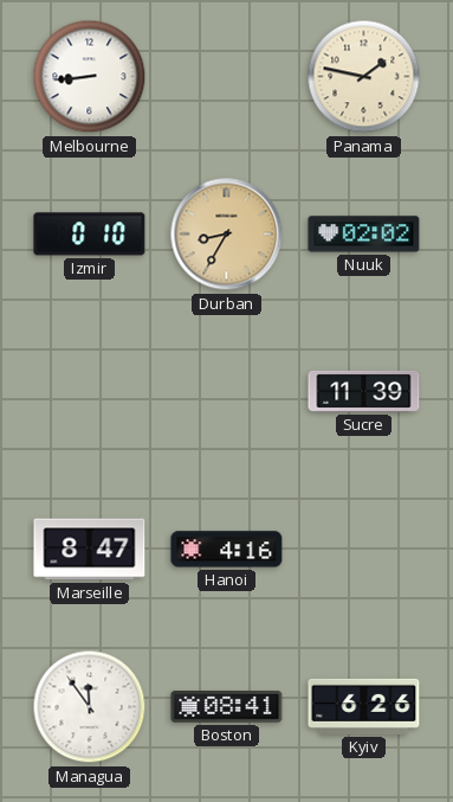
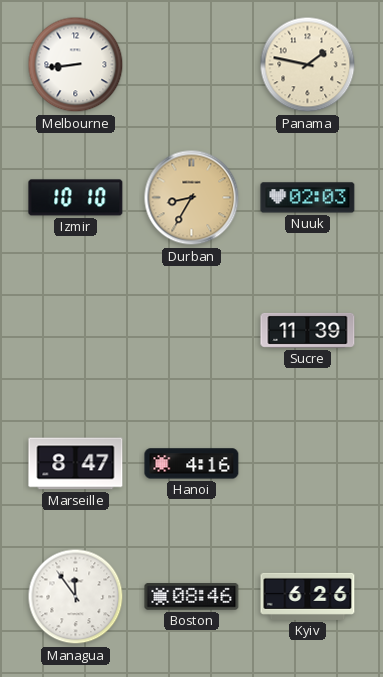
Izmir: 0:10 -> 10:10 (76, 198)
Nuuk: 02:02 -> 02:03 (308, 198)
Boston: 08:41 -> 08:46 (192, 597)
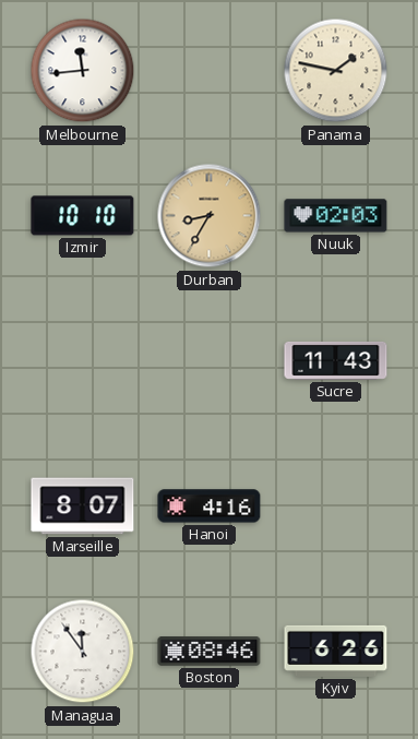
Melbourne: 8:44 -> 11:44 (83, 71)
Sucre: 11:39 -> 11:43 (336, 360)
Marseille: 8:47 -> 8:07 (83, 506)
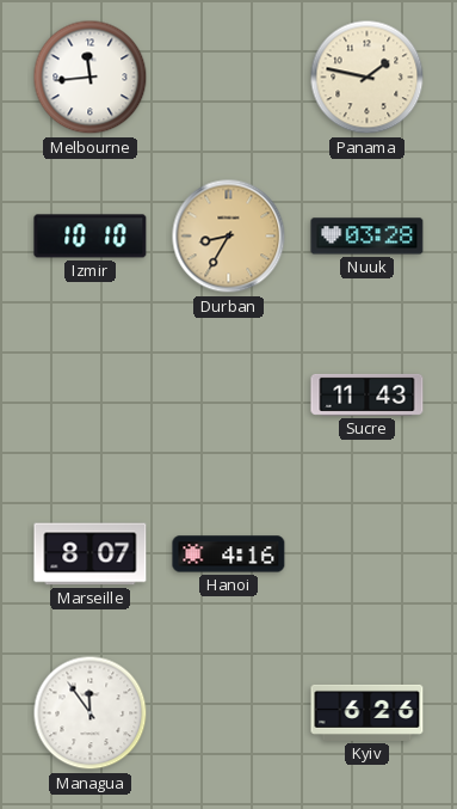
Nuuk: 02:03 -> 03:28 (368, 237)
Boston: 08:46 -> none (210, 652)
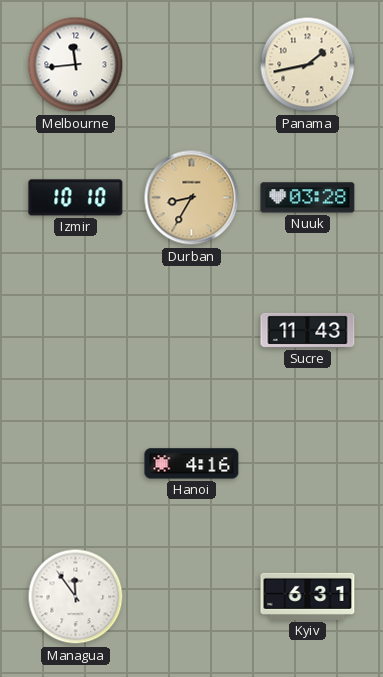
Panama: 1:47 -> 1:43 (308, 65)
Marseille: 8:07 -> none (91, 554)
Kyiv: 6:26 -> 6:31 (308, 596)
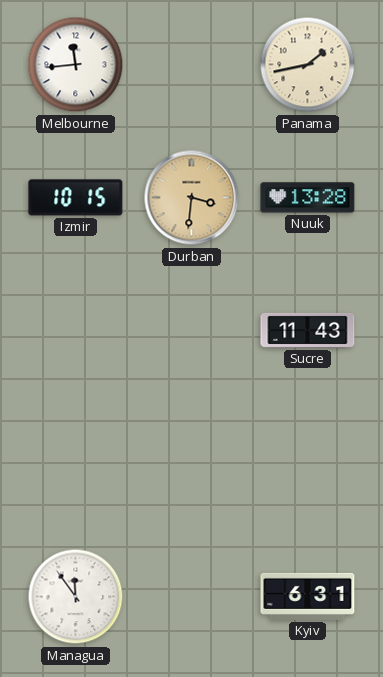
Izmir: 10:10 -> 10:15 (76, 198)
Durban: 8:35 -> 3:31 (192, 198)
Nuuk: 03:28 -> 13:28 (308, 198)
Hanoi: 4:16 -> none (192, 464)
